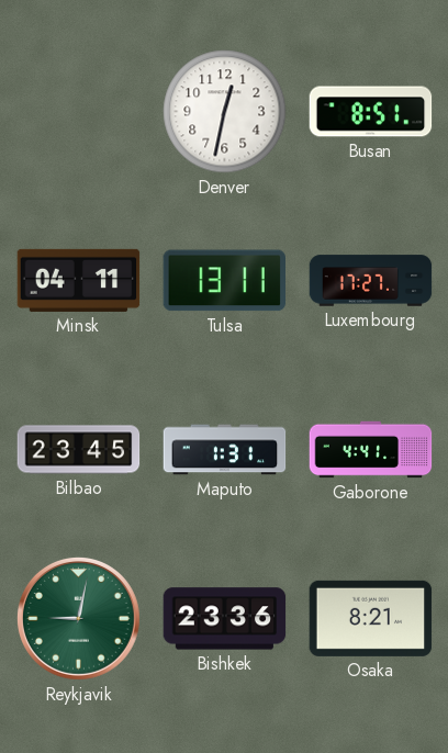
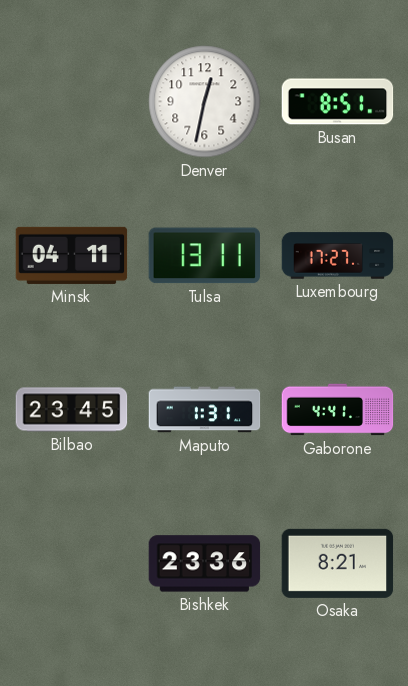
Reykjavik: 9:02 -> none (78, 618)
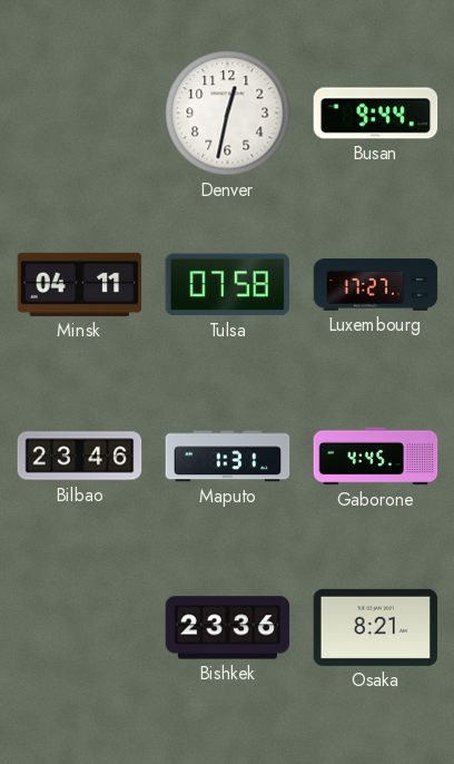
Busan: 8:51 -> 9:44 (376, 114)
Tulsa: 13:11 -> 07:58 (227, 285)
Bilbao: 23:45 -> 23:46 (80, 457)
Gaborone: 4:41 -> 4:45 (376, 457)
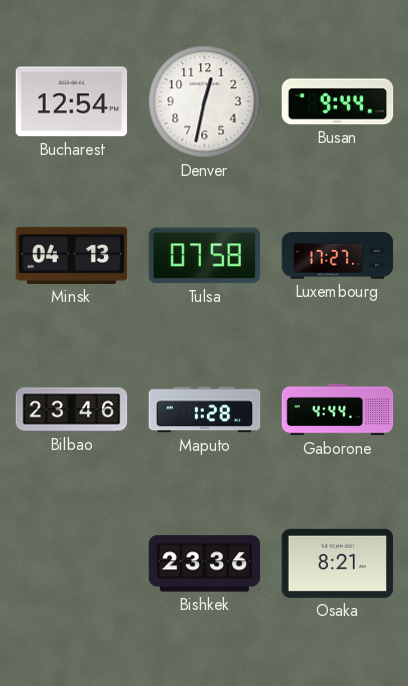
Bucharest: none -> 12:54 (72, 102)
Minsk: 04:11 -> 04:13 (72, 255)
Maputo: 1:31 -> 1:28 (205, 410)
Gaborone: 4:45 -> 4:44 (338, 410)
